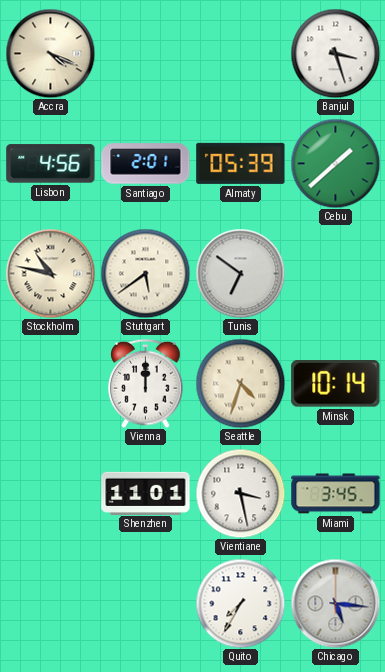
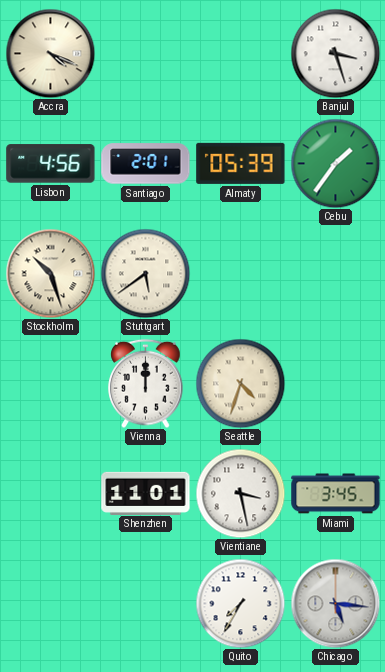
Cebu: 1:38 -> 1:36 (335, 163)
Stockholm: 10:47 -> 10:27 (50, 273)
Tunis: 6:51 -> none (240, 273)
Minsk: 10:14 -> none (336, 384)
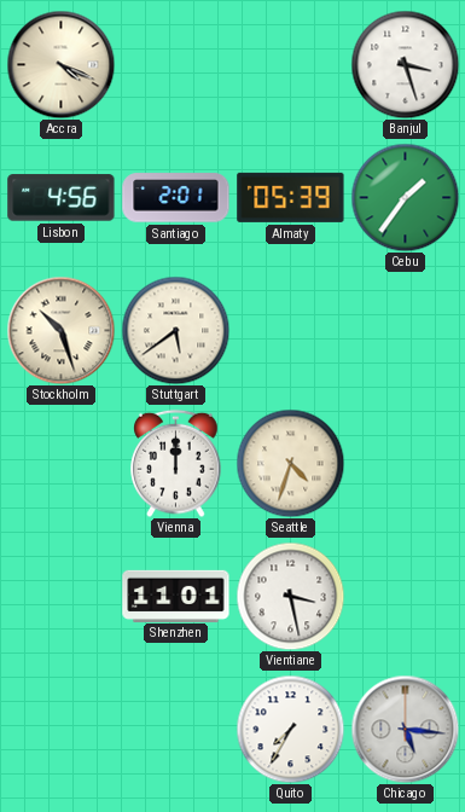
Miami: 3:45 -> none (336, 494)
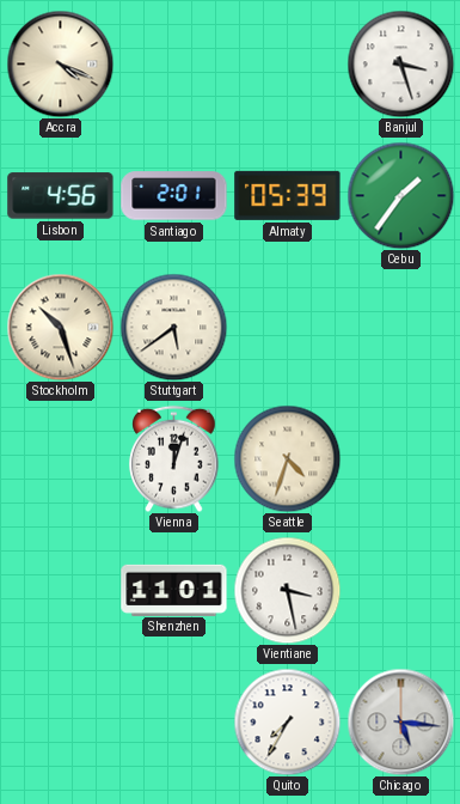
Vienna: 12:00 -> 12:03 (174, 458)
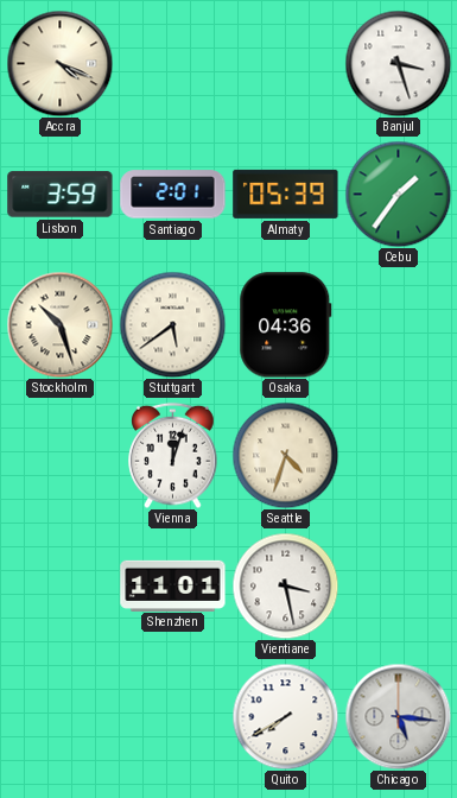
Lisbon: 4:56 -> 3:59 (61, 195)
Osaka: none -> 04:36 (286, 325)
Quito: 7:35 -> 7:40 (285, 716)
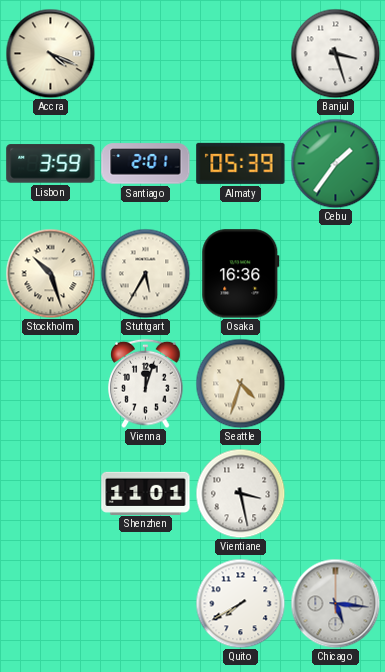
Stuttgart: 5:39 -> 5:35 (145, 273)
Osaka: 04:36 -> 16:36 (241, 274)
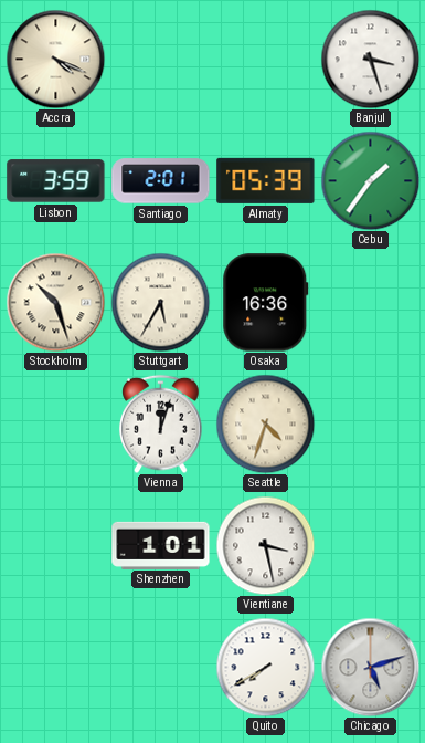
Shenzhen: 11:01 -> 1:01 (161, 545)
Chicago: 5:16 -> 5:12 (370, 667)
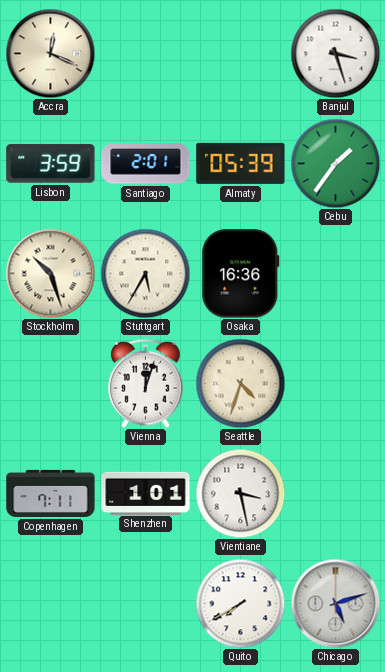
Accra: 4:19 -> 12:19 (50, 53)
Copenhagen: none -> 7:11 (51, 493)
